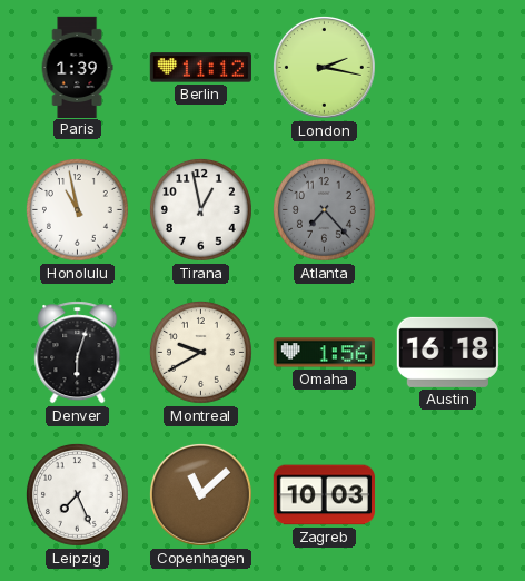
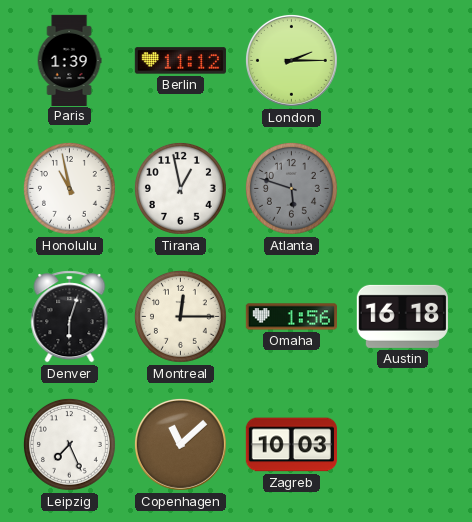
London: 2:17 -> 2:15 (291, 60)
Atlanta: 7:23 -> 5:48 (292, 189)
Montreal: 9:40 -> 12:15 (181, 317)
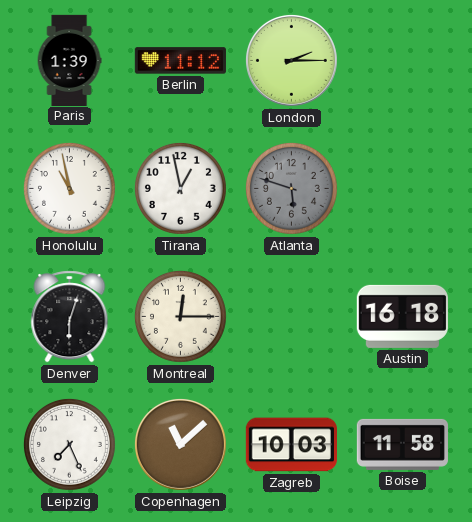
Omaha: 1:56 -> none (291, 317)
Boise: none -> 11:58 (402, 444)
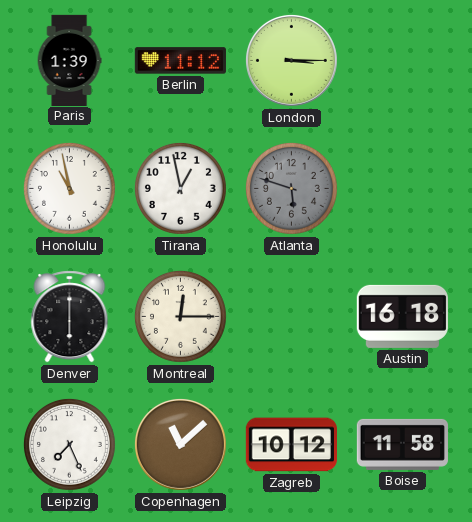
London: 2:15 -> 3:15 (291, 60)
Denver: 6:03 -> 6:00 (70, 317)
Zagreb: 10:03 -> 10:12 (291, 445)
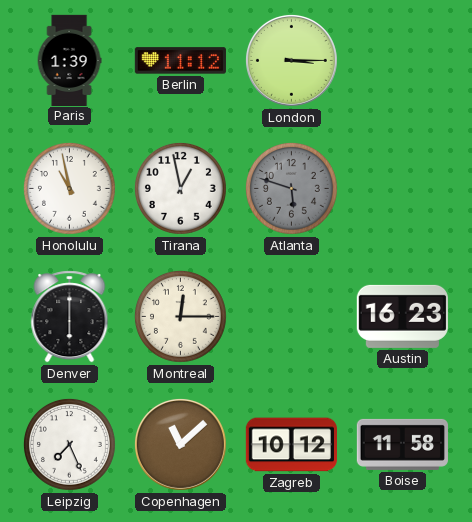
Austin: 16:18 -> 16:23 (402, 316)
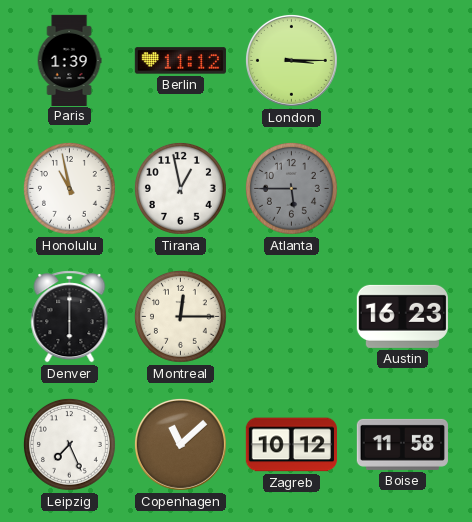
Atlanta: 5:48 -> 5:45 (292, 189)
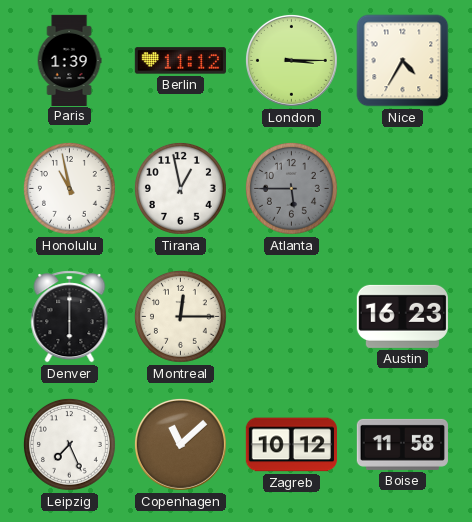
Nice: none -> 4:35 (403, 61)
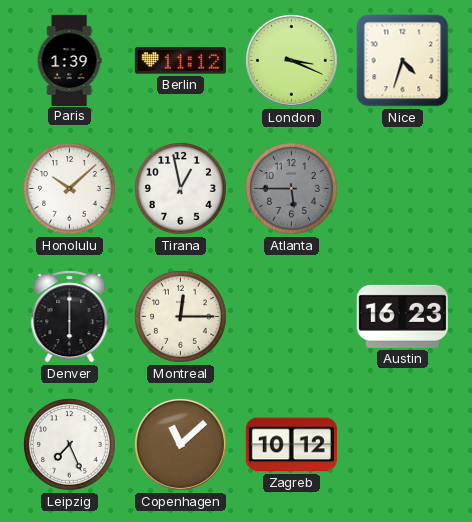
London: 3:15 -> 3:19 (291, 60)
Nice: 4:35 -> 4:33 (403, 61)
Honolulu: 10:58 -> 10:08 (70, 189)
Boise: 11:58 -> none (402, 444)
